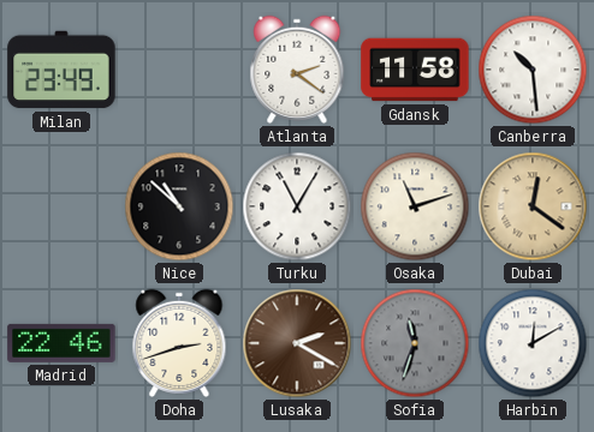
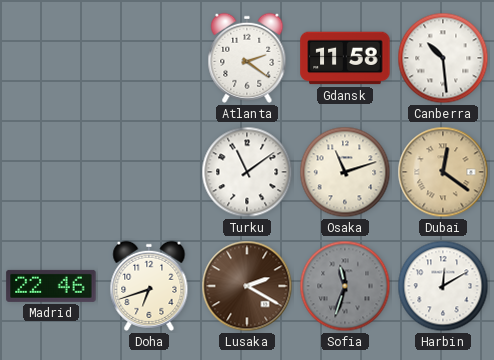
Milan: 23:49 -> none (61, 70)
Nice: 10:52 -> none (179, 206)
Turku: 11:05 -> 11:09 (247, 172)
Doha: 2:42 -> 6:42 (149, 286)
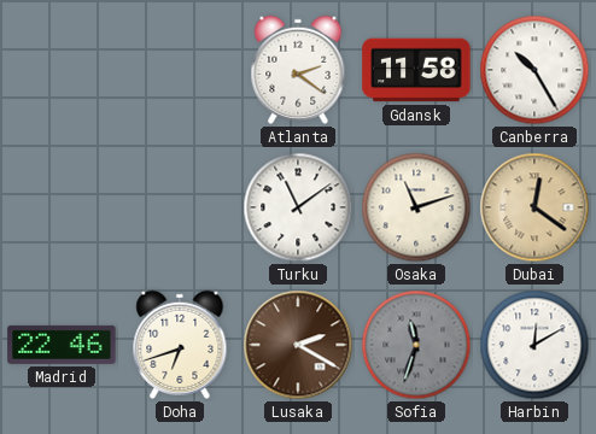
Canberra: 10:29 -> 10:25 (534, 70)
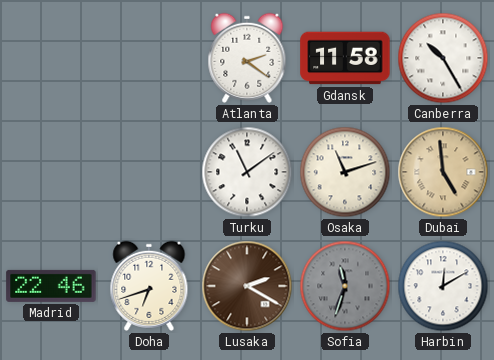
Dubai: 12:21 -> 4:59 (443, 172)
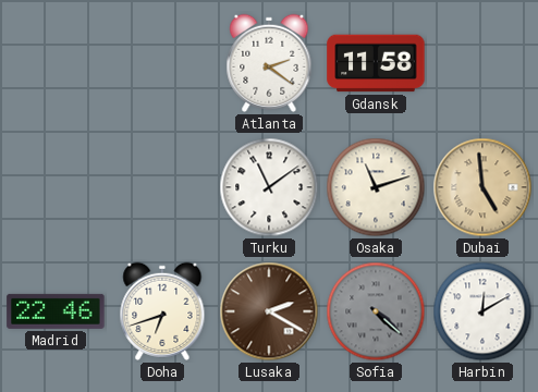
Canberra: 10:25 -> none (443, 58)
Sofia: 11:33 -> 4:22 (376, 311)
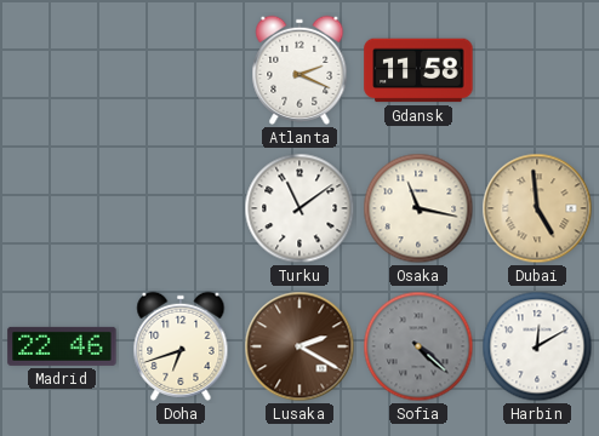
Atlanta: 2:21 -> 2:19 (299, 70)
Osaka: 11:12 -> 11:17 (418, 208)
